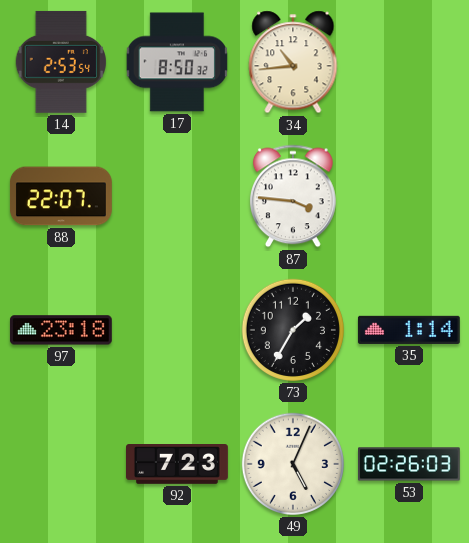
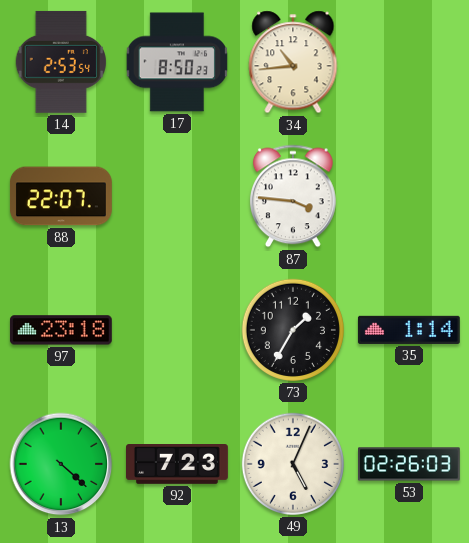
17: 8:50:32 -> 8:50:23 (177, 62)
13: none -> 4:22 (61, 464)
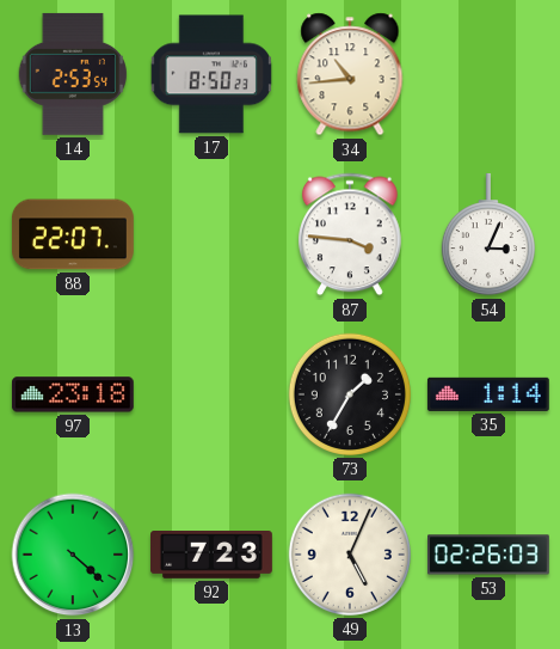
54: none -> 3:04 (488, 234)
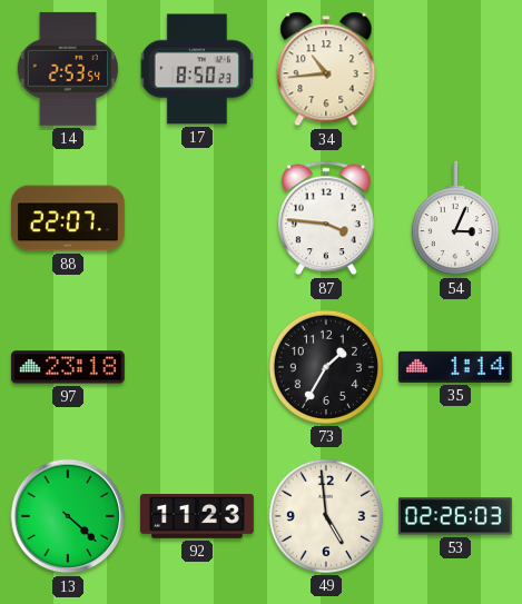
92: 7:23 -> 11:23 (198, 517)
49: 5:04 -> 4:59 (326, 516)
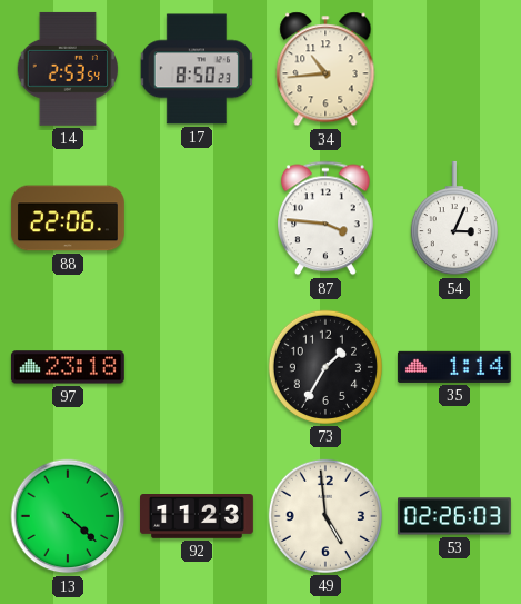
88: 22:07 -> 22:06 (68, 218)
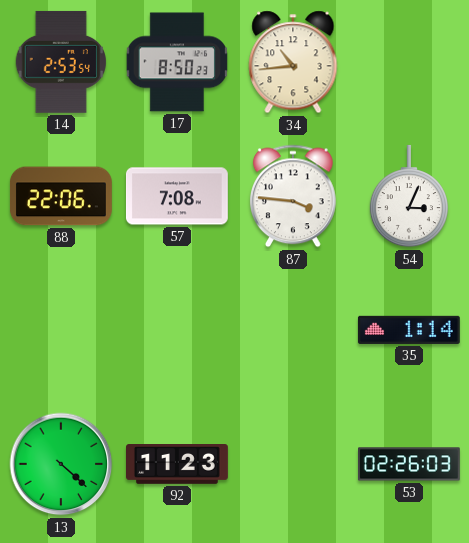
57: none -> 7:08 (177, 196)
97: 23:18 -> none (68, 367)
73: 1:35 -> none (325, 367)
49: 4:59 -> none (325, 516)
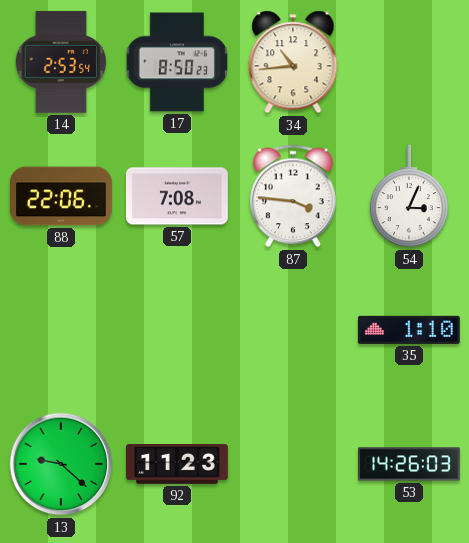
35: 1:14 -> 1:10 (409, 330)
13: 4:22 -> 9:22 (61, 464)
53: 02:26 -> 14:26 (410, 464)
